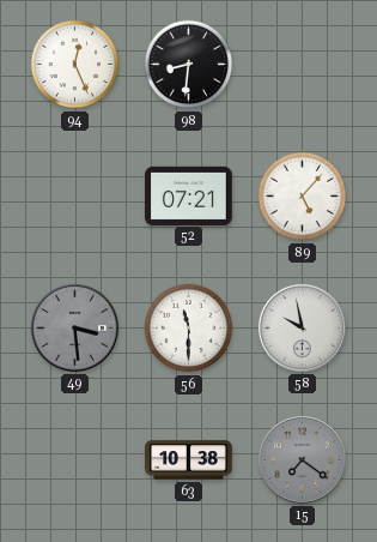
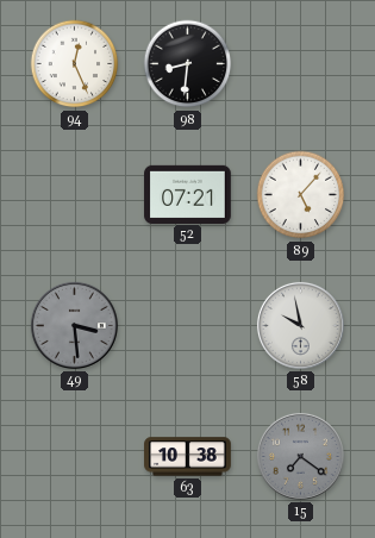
56: 11:30 -> none (189, 329)
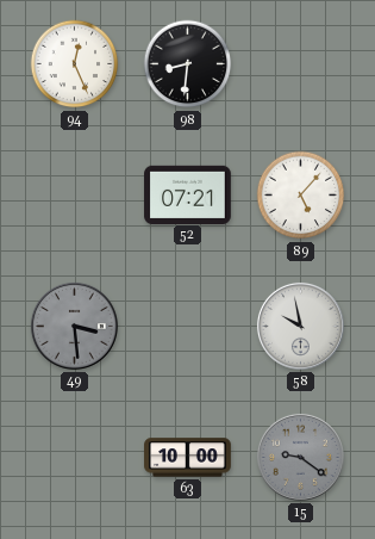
63: 10:38 -> 10:00 (188, 458)
15: 7:21 -> 9:21 (300, 457)
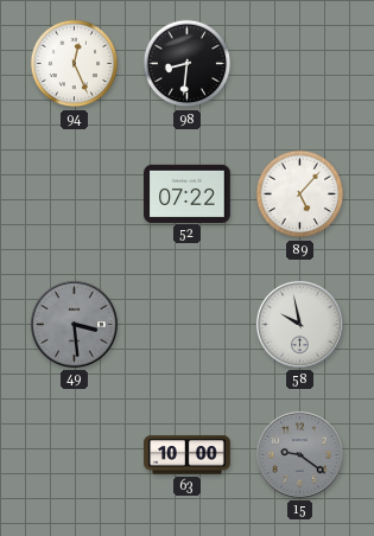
52: 07:21 -> 07:22 (188, 193)
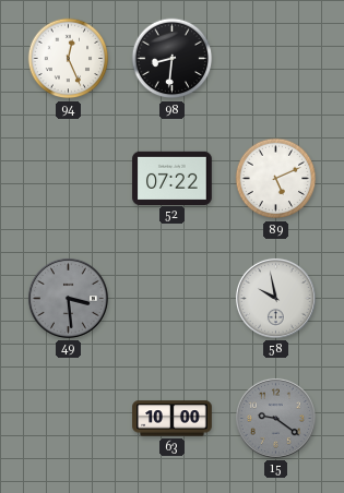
89: 5:07 -> 5:11 (276, 179)
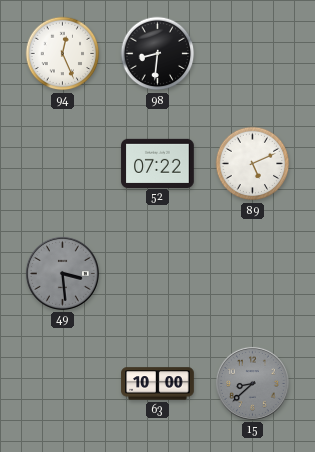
58: 9:58 -> none (275, 298)
15: 9:21 -> 8:38 (252, 383)
